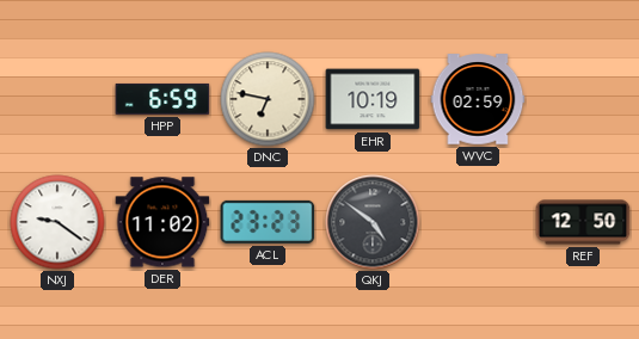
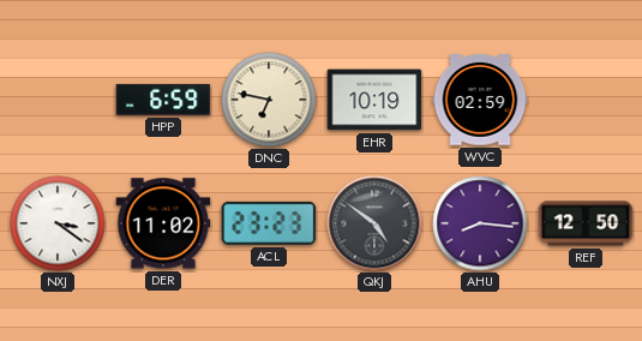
NXJ: 9:21 -> 3:21 (58, 223)
AHU: none -> 8:16 (480, 223)
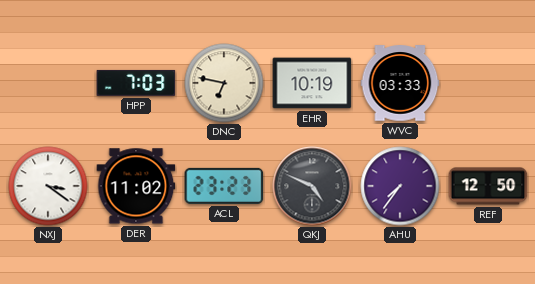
HPP: 6:59 -> 7:03 (136, 83)
WVC: 02:59 -> 03:33 (400, 83)
QKJ: 4:51 -> 4:49 (312, 186)
AHU: 8:16 -> 7:36 (400, 186)
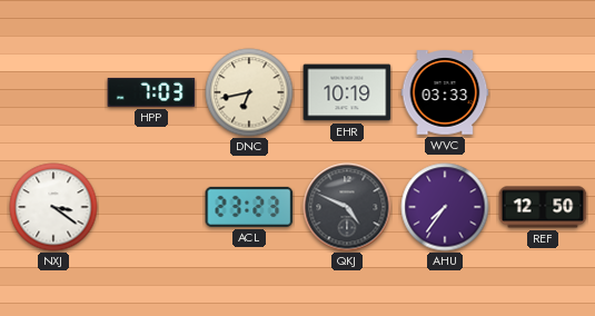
DNC: 6:47 -> 6:43 (249, 92)
DER: 11:02 -> none (136, 186)
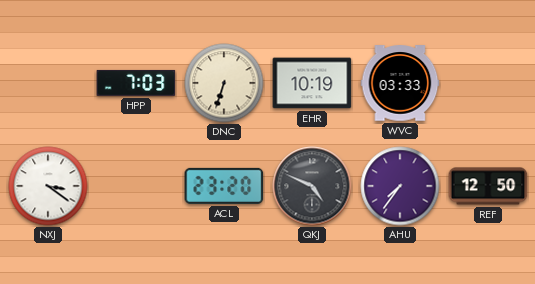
DNC: 6:43 -> 6:33 (224, 83)
ACL: 23:23 -> 23:20 (224, 186)
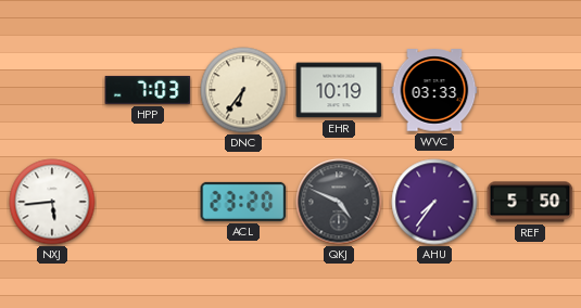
DNC: 6:33 -> 6:36 (243, 90)
NXJ: 3:21 -> 5:44 (52, 202)
REF: 12:50 -> 5:50 (530, 202)
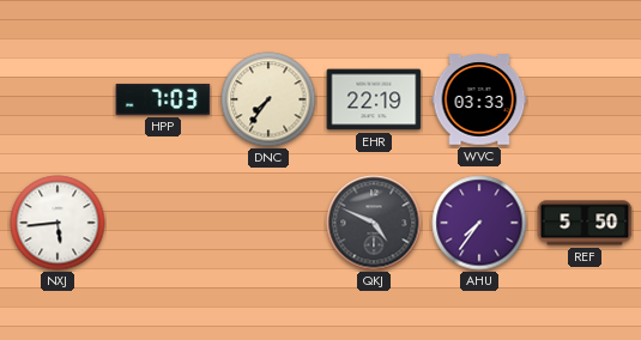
DNC: 6:36 -> 7:36 (268, 99)
EHR: 10:19 -> 22:19 (374, 99)
ACL: 23:20 -> none (243, 202)
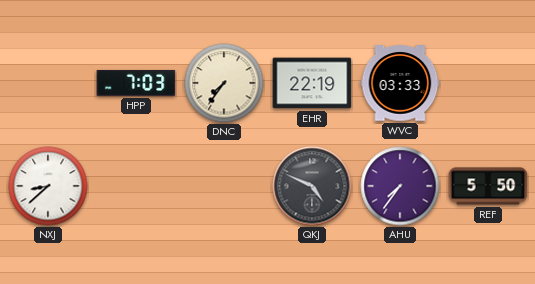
NXJ: 5:44 -> 8:38 (48, 186)
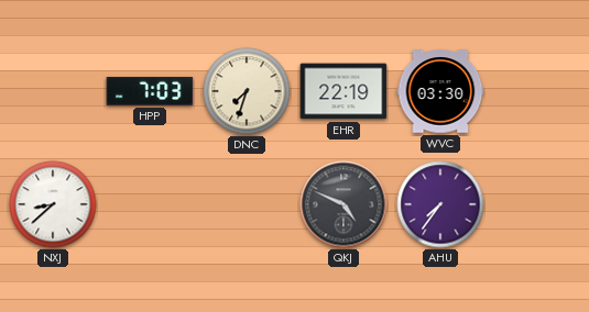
DNC: 7:36 -> 7:33 (247, 91)
WVC: 03:33 -> 03:30 (440, 91)
REF: 5:50 -> none (488, 186)
